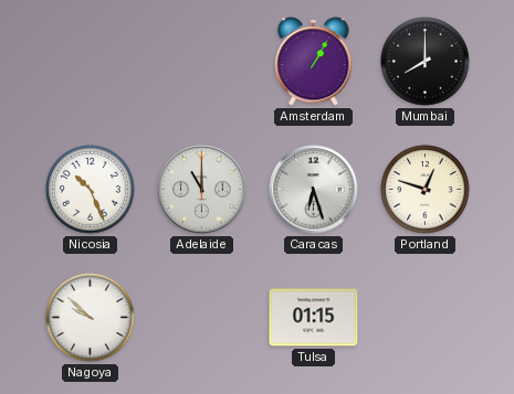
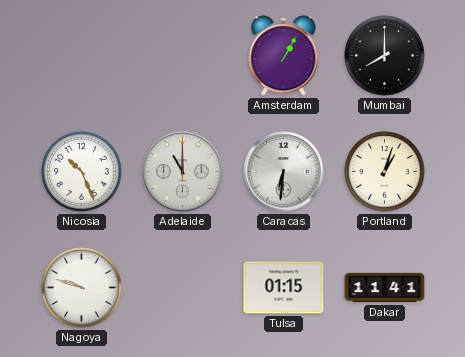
Caracas: 6:27 -> 6:31 (284, 172)
Portland: 12:48 -> 1:03 (385, 172)
Nagoya: 9:52 -> 9:48 (82, 288)
Dakar: none -> 11:41 (385, 288)
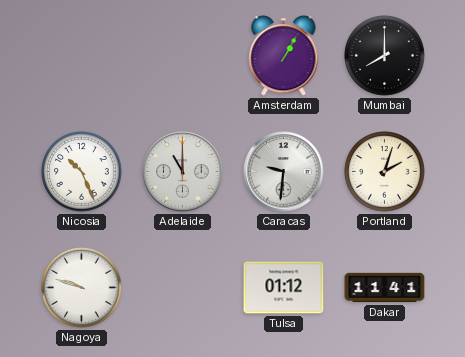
Caracas: 6:31 -> 9:31 (284, 172)
Portland: 1:03 -> 2:03 (385, 172)
Tulsa: 01:15 -> 01:12 (284, 288)
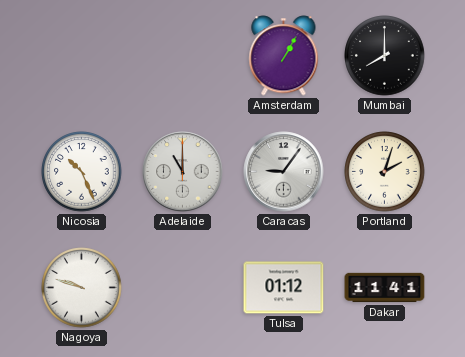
Caracas: 9:31 -> 9:06 (284, 172)
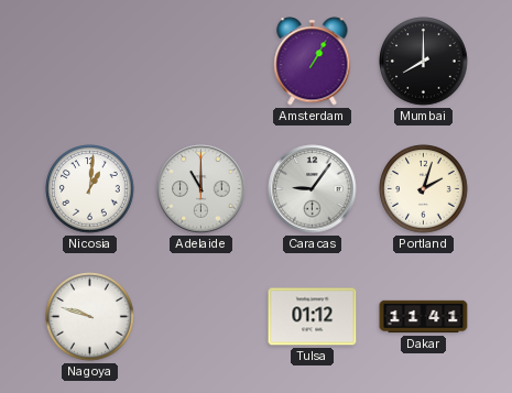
Nicosia: 10:26 -> 1:01 (90, 189)
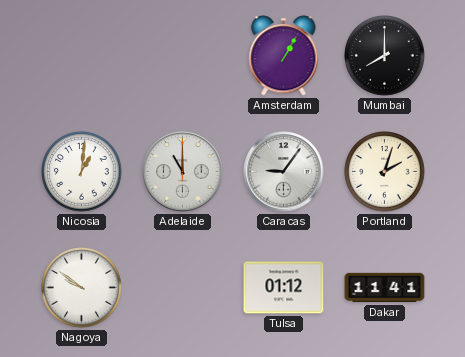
Nagoya: 9:48 -> 9:51 (82, 288)
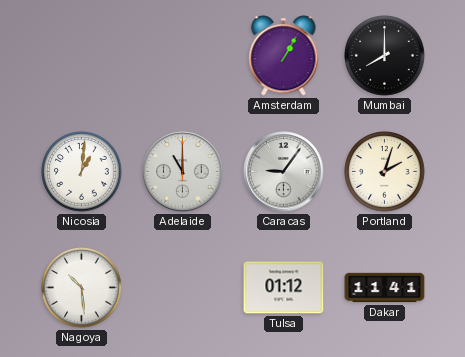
Nagoya: 9:51 -> 10:29 (82, 288)
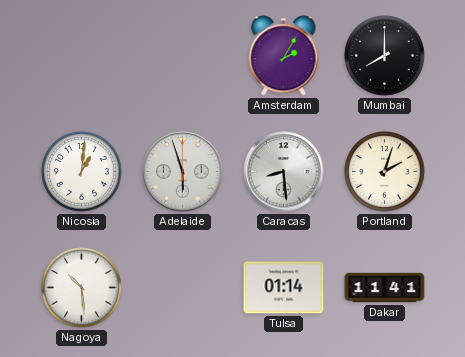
Amsterdam: 1:05 -> 2:05 (284, 56)
Adelaide: 11:00 -> 5:57 (183, 172)
Caracas: 9:06 -> 8:29 (284, 172)
Tulsa: 01:12 -> 01:14 (284, 288)
